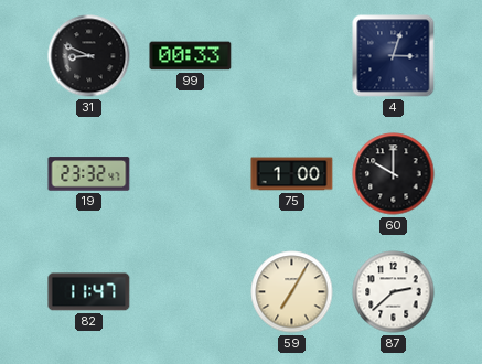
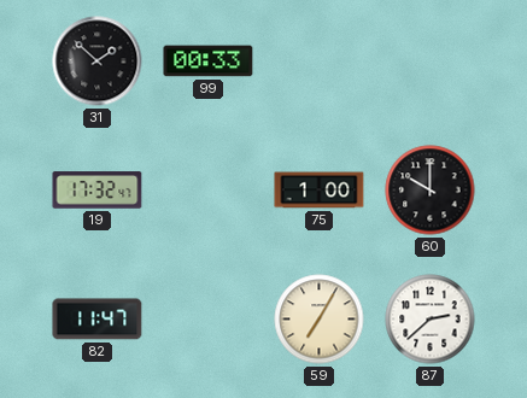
31: 8:49 -> 1:52 (98, 62)
4: 3:03 -> none (394, 56)
19: 23:32 -> 17:32 (98, 191)
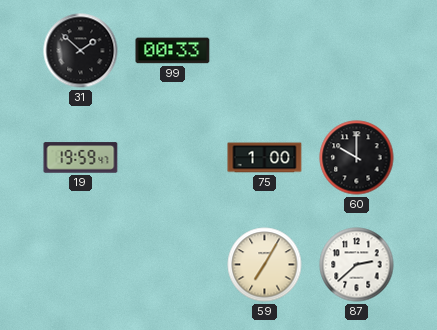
19: 17:32 -> 19:59 (81, 158)
82: 11:47 -> none (98, 320)
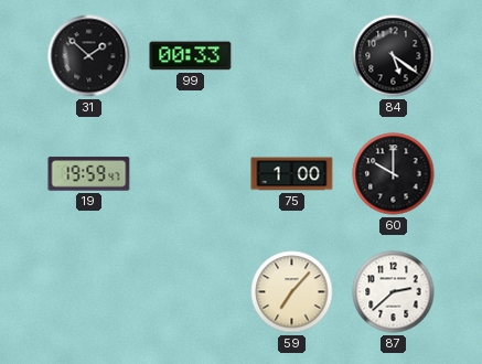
84: none -> 5:21 (394, 56)
59: 7:05 -> 7:07 (292, 292)
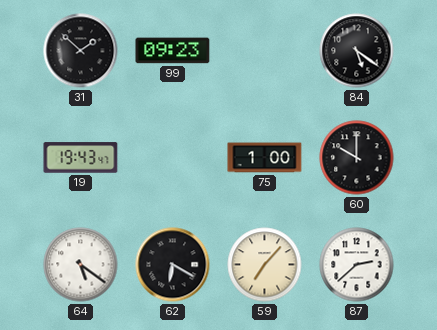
99: 00:33 -> 09:23 (173, 51)
19: 19:59 -> 19:43 (81, 158)
64: none -> 5:21 (81, 265)
62: none -> 6:20 (173, 265)
